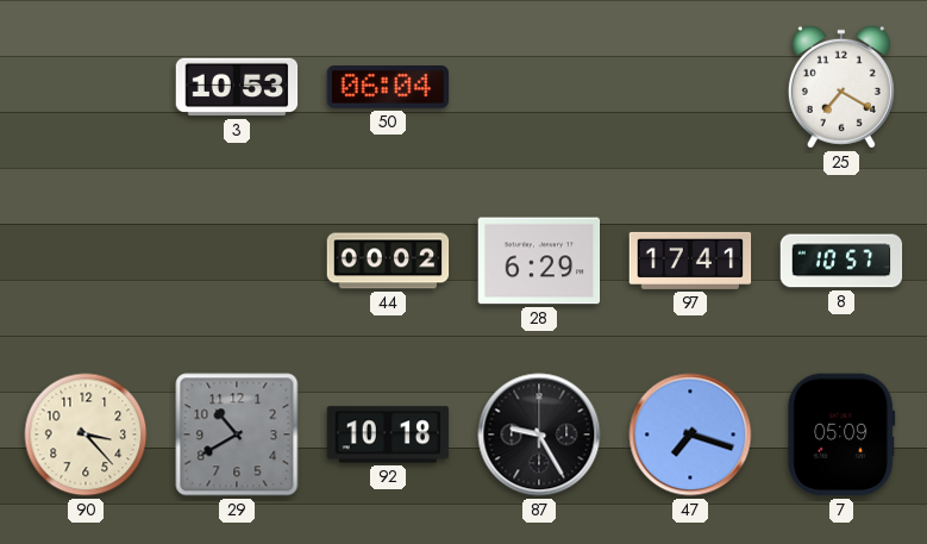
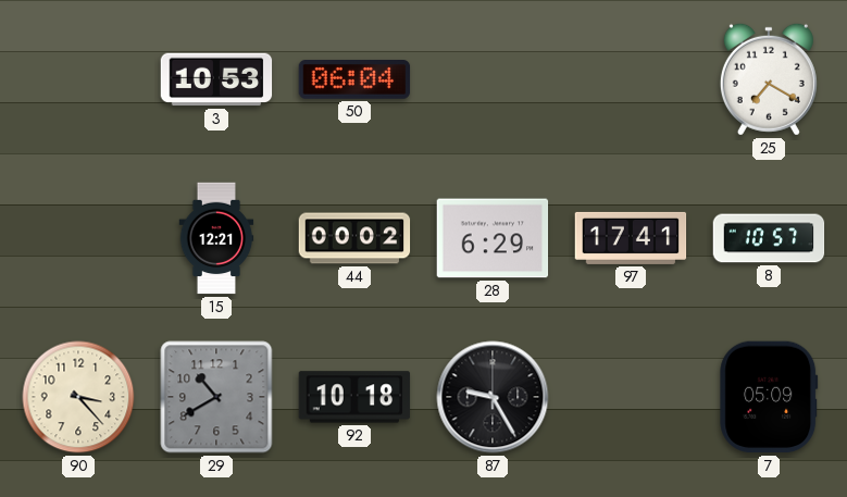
15: none -> 12:21 (216, 238)
47: 7:18 -> none (690, 434)
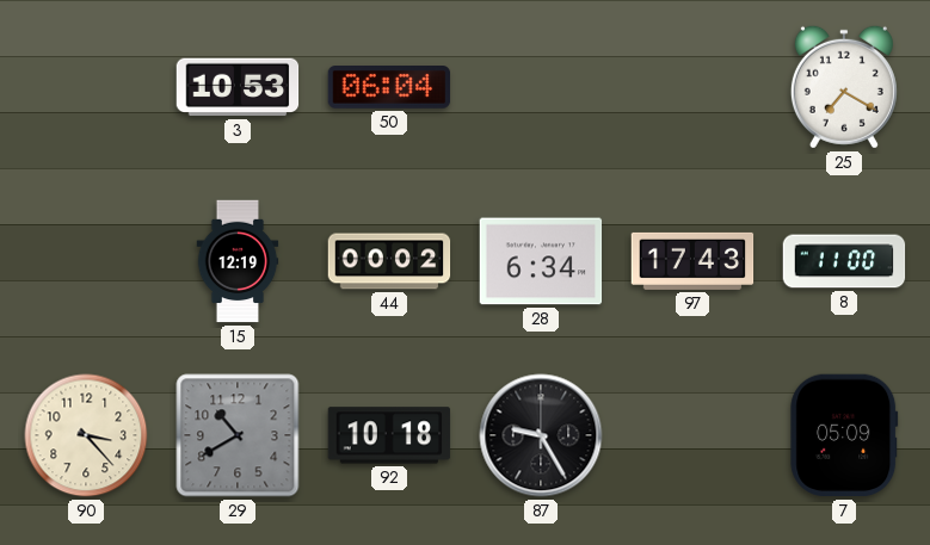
15: 12:21 -> 12:19 (238, 261)
28: 6:29 -> 6:34 (541, 261)
97: 17:41 -> 17:43 (692, 261)
8: 10:57 -> 11:00 (844, 261)
